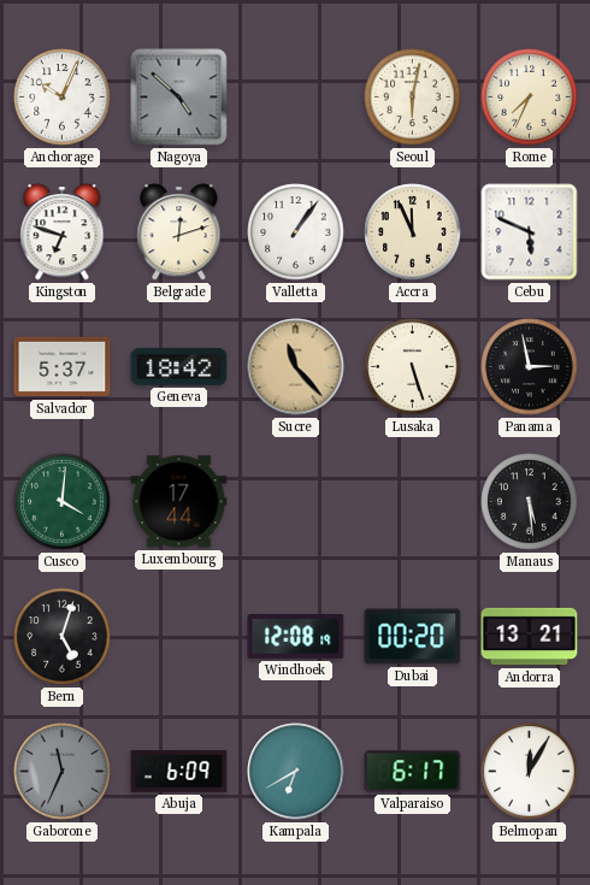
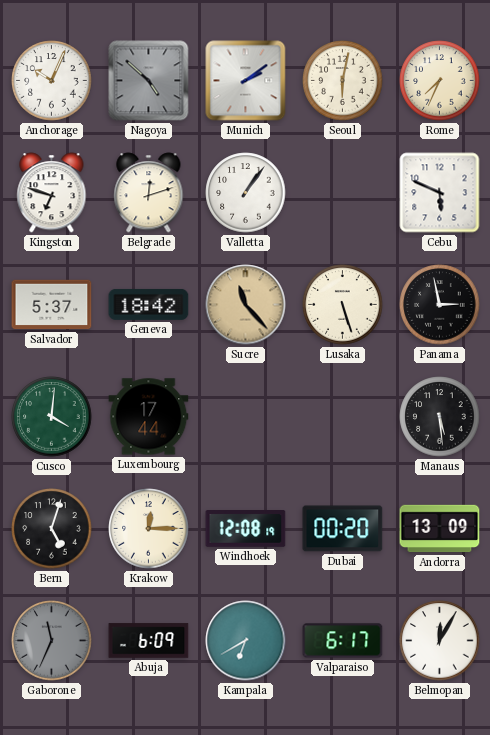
Munich: none -> 2:09 (246, 81)
Accra: 11:56 -> none (413, 232)
Krakow: none -> 12:15 (149, 529)
Andorra: 13:21 -> 13:09 (440, 529)
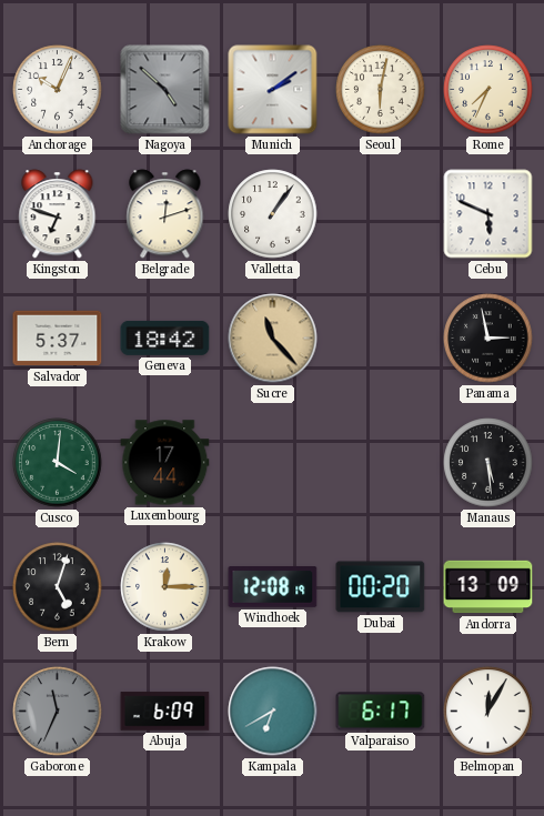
Lusaka: 5:27 -> none (343, 305)
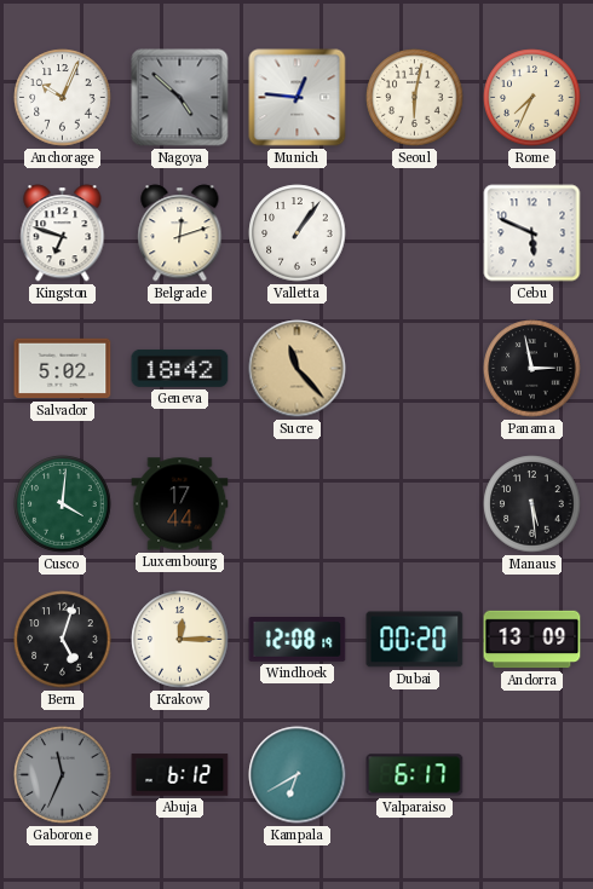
Munich: 2:09 -> 12:46 (298, 98)
Salvador: 5:37 -> 5:02 (63, 369)
Abuja: 6:09 -> 6:12 (180, 775)
Belmopan: 12:05 -> none (488, 712)
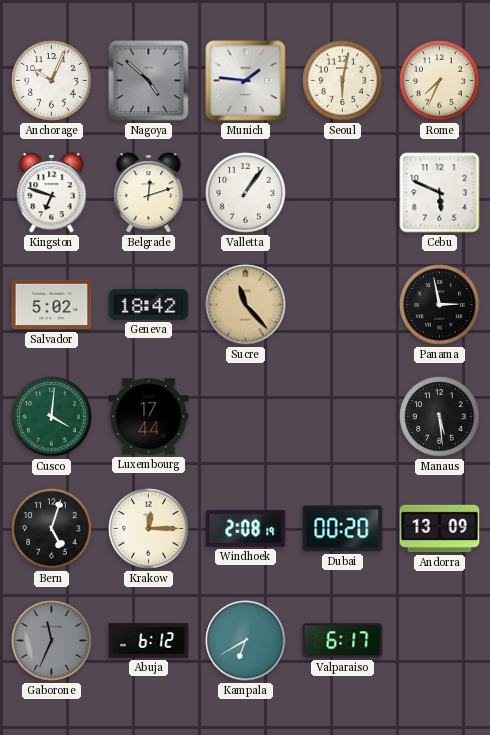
Munich: 12:46 -> 1:46 (246, 81)
Windhoek: 12:08 -> 2:08 (246, 529)
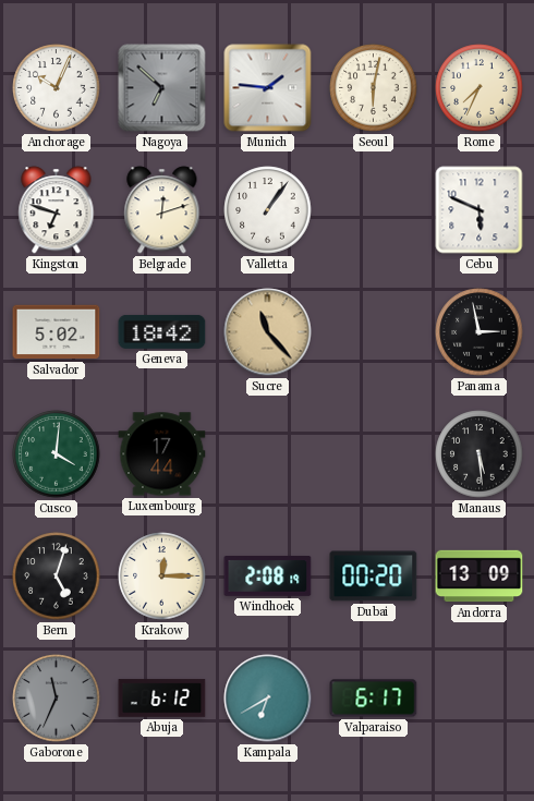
Nagoya: 4:52 -> 6:52 (162, 88)
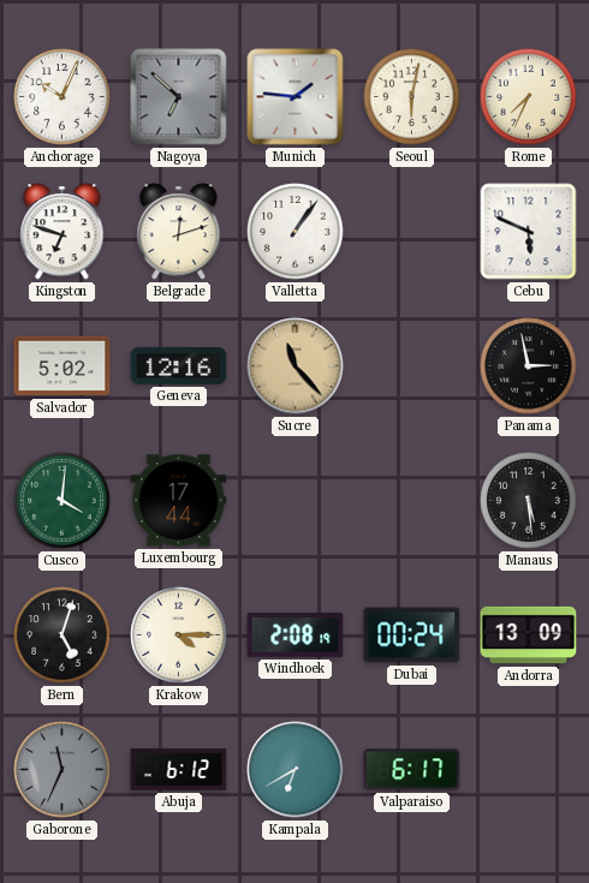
Geneva: 18:42 -> 12:16 (179, 365)
Krakow: 12:15 -> 4:15 (179, 636)
Dubai: 00:20 -> 00:24 (412, 636)
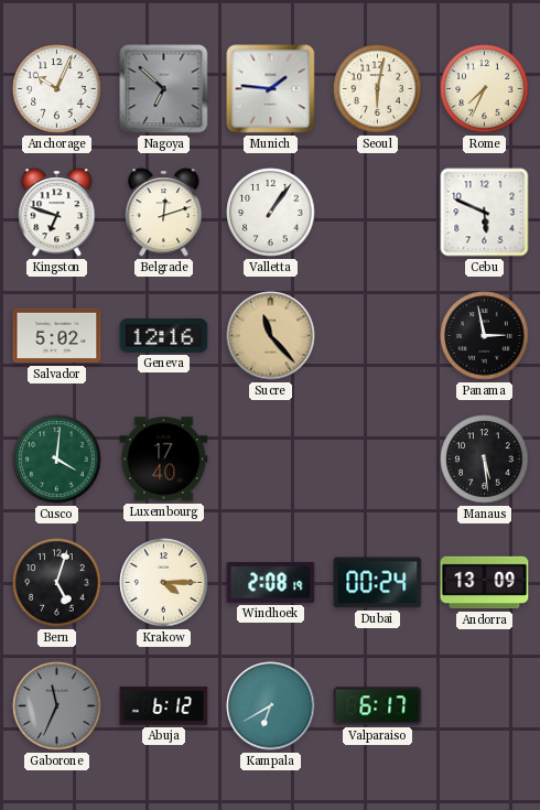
Luxembourg: 17:44 -> 17:40 (164, 460)
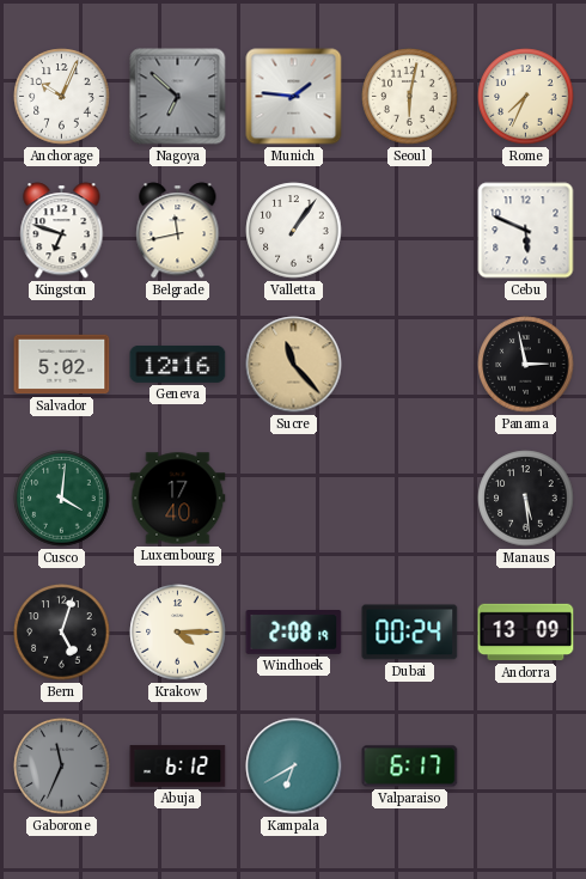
Belgrade: 12:12 -> 11:43 (178, 231)
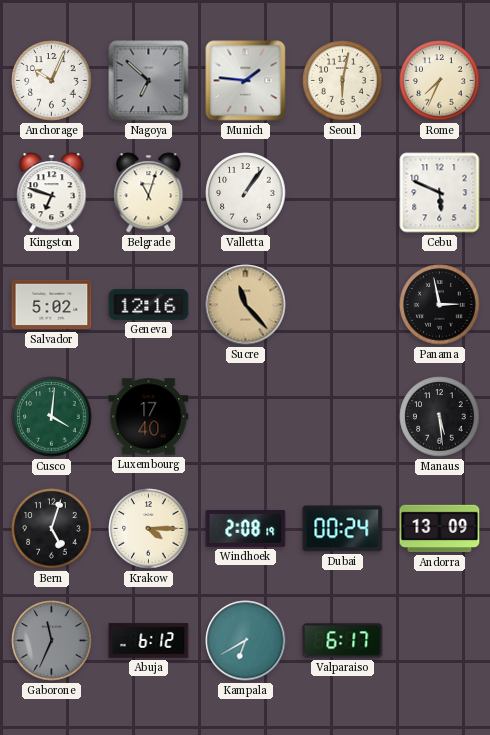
Belgrade: 11:43 -> 11:03 (149, 193)
